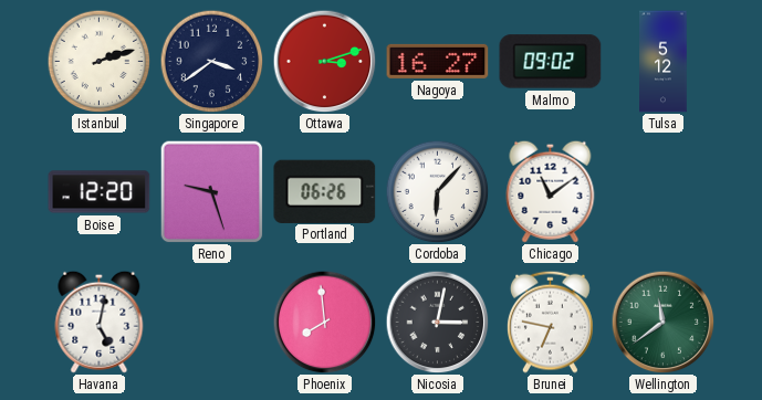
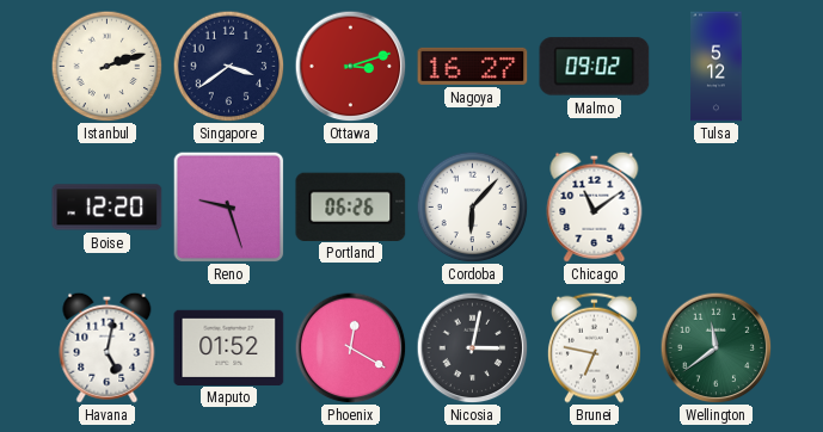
Maputo: none -> 01:52 (229, 347)
Phoenix: 7:59 -> 12:20 (350, 347)
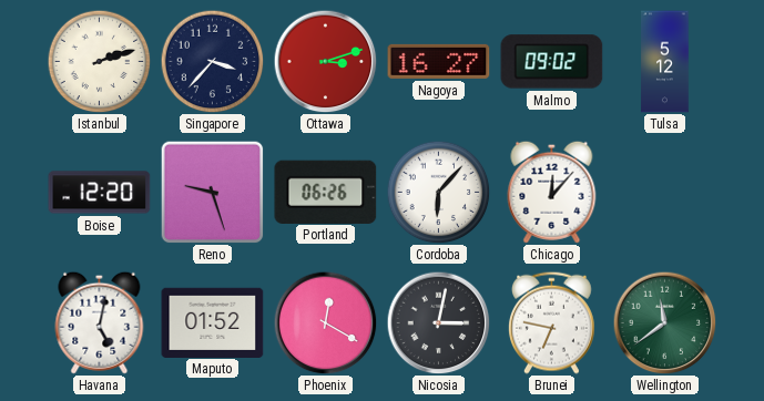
Singapore: 3:39 -> 3:37 (212, 61)
Chicago: 11:09 -> 12:07 (552, 192)
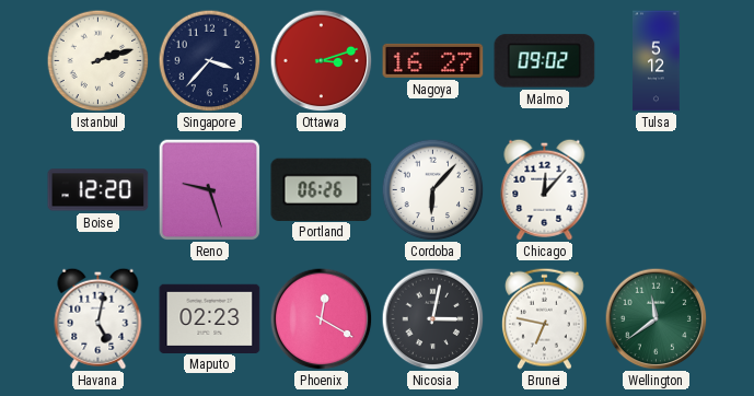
Maputo: 01:52 -> 02:23 (210, 318)
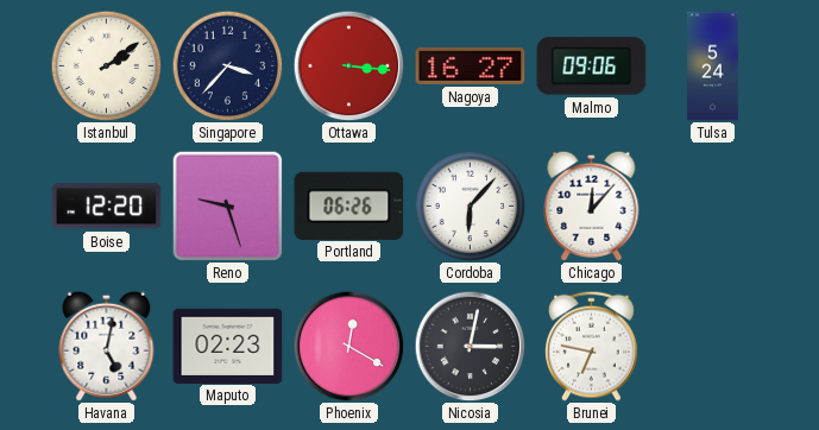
Istanbul: 2:12 -> 2:09 (106, 65)
Ottawa: 3:12 -> 3:16 (348, 65)
Malmo: 09:02 -> 09:06 (592, 67)
Tulsa: 5:12 -> 5:24 (713, 67)
Wellington: 11:39 -> none (656, 318)
